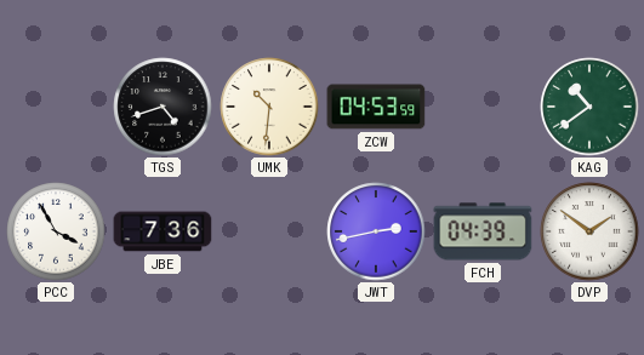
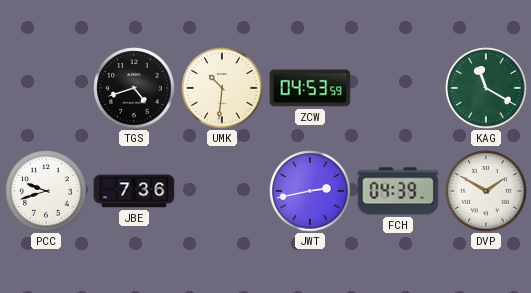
KAG: 10:39 -> 11:20 (486, 88)
PCC: 3:55 -> 9:42 (46, 191)
DVP: 1:51 -> 1:50 (486, 191)
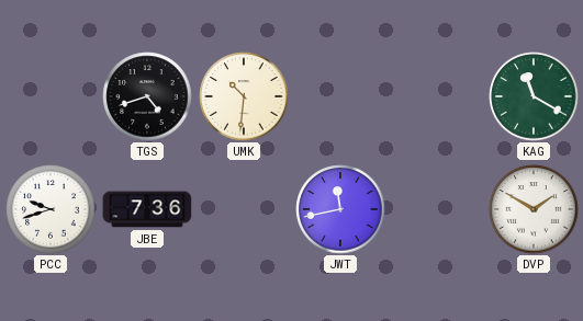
ZCW: 04:53 -> none (310, 88)
JWT: 2:43 -> 11:43 (340, 209)
FCH: 04:39 -> none (398, 191)
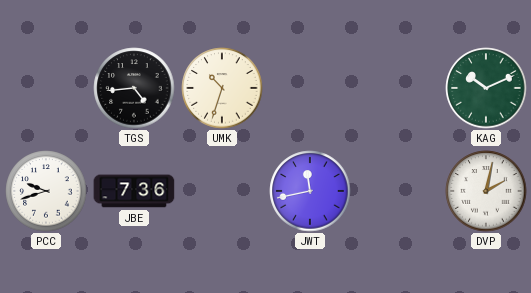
TGS: 4:42 -> 4:44 (134, 88)
UMK: 10:31 -> 10:33 (222, 88)
KAG: 11:20 -> 10:11 (486, 88)
DVP: 1:50 -> 2:02 (486, 191)
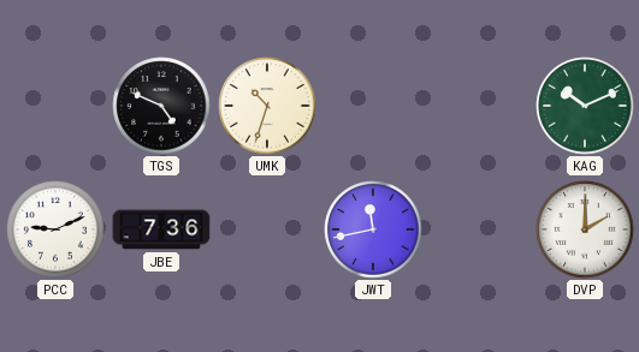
TGS: 4:44 -> 4:49 (161, 106)
PCC: 9:42 -> 9:11 (55, 229)
DVP: 2:02 -> 2:00 (585, 229)
